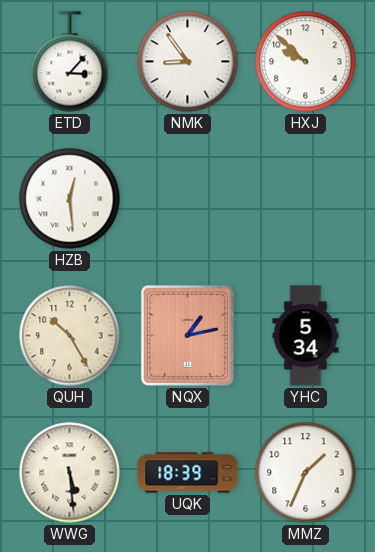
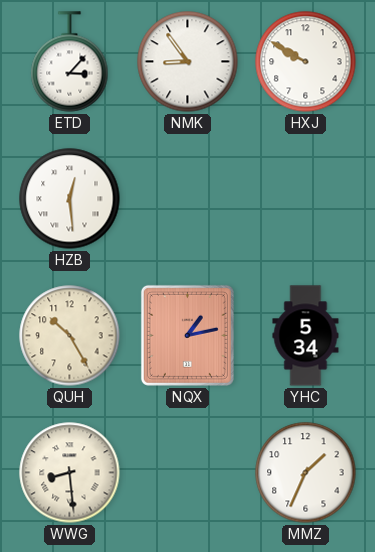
HXJ: 9:52 -> 9:50 (306, 62)
WWG: 5:29 -> 8:29 (70, 473)
UQK: 18:39 -> none (188, 473)
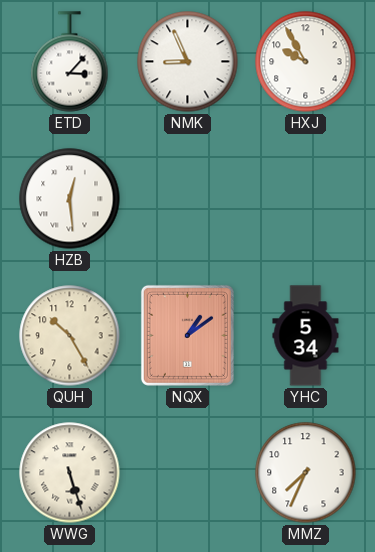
NMK: 8:54 -> 8:56 (188, 62)
HXJ: 9:50 -> 9:55 (306, 62)
NQX: 1:13 -> 1:09 (187, 335)
WWG: 8:29 -> 5:27 (70, 473)
MMZ: 1:34 -> 7:34 (306, 473)
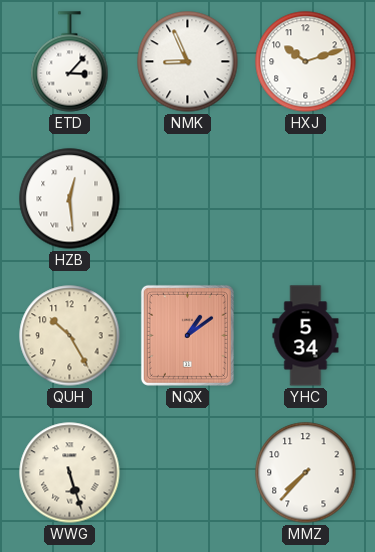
HXJ: 9:55 -> 10:12 (306, 62)
MMZ: 7:34 -> 7:37 (306, 473)
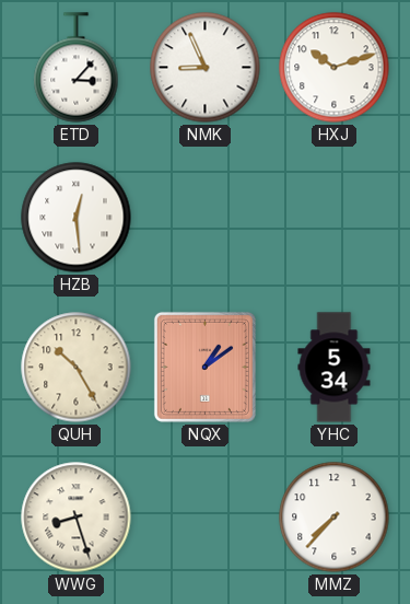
WWG: 5:27 -> 8:27 (77, 518)
